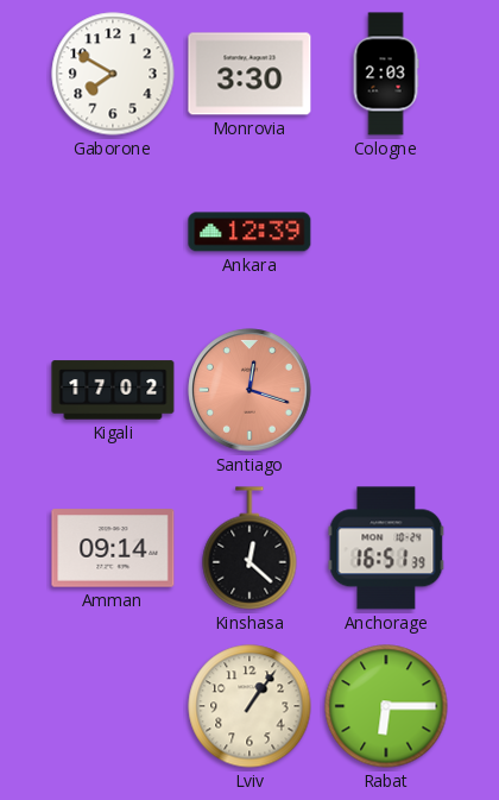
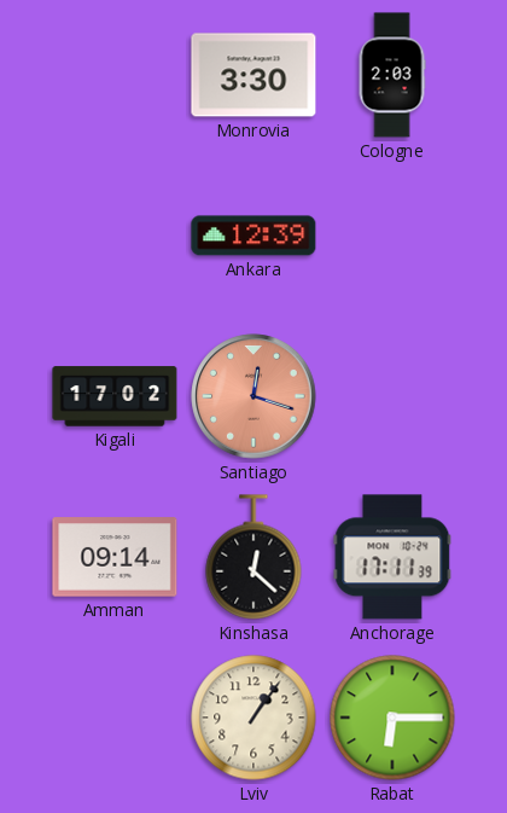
Gaborone: 7:50 -> none (113, 74)
Anchorage: 16:51 -> 17:11 (392, 557)
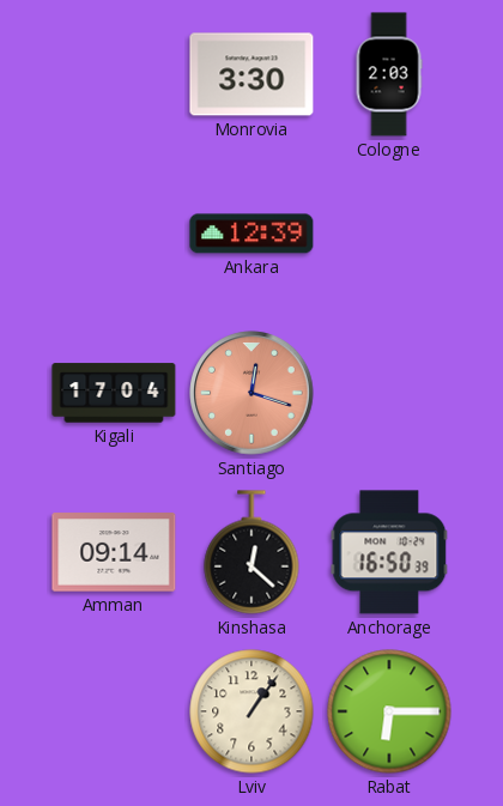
Kigali: 17:02 -> 17:04 (114, 393)
Anchorage: 17:11 -> 16:50 (389, 552)
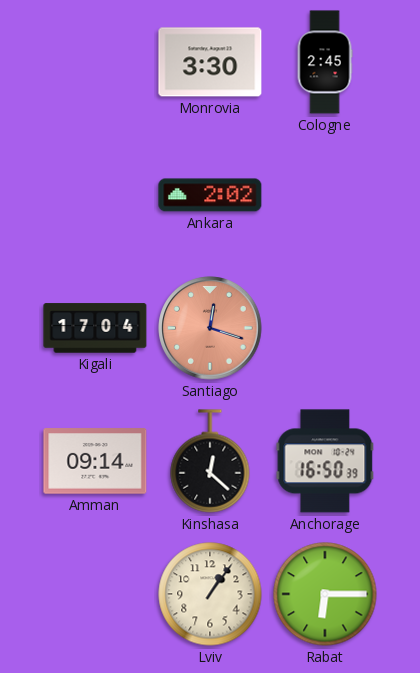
Cologne: 2:03 -> 2:45 (325, 62)
Ankara: 12:39 -> 2:02 (210, 195)
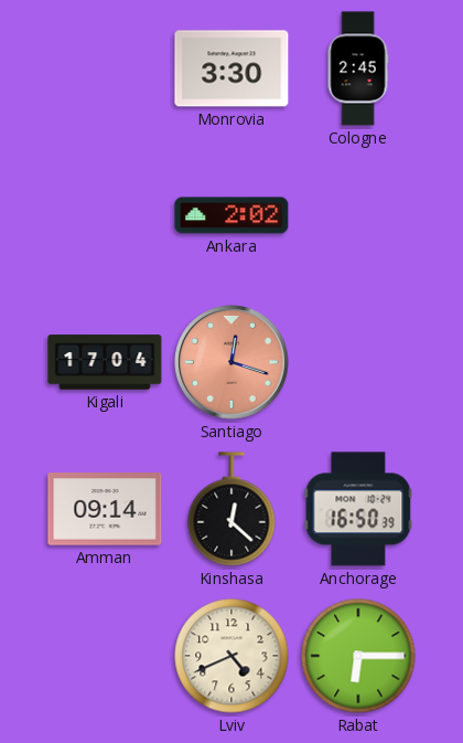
Lviv: 1:06 -> 4:41 (232, 656)
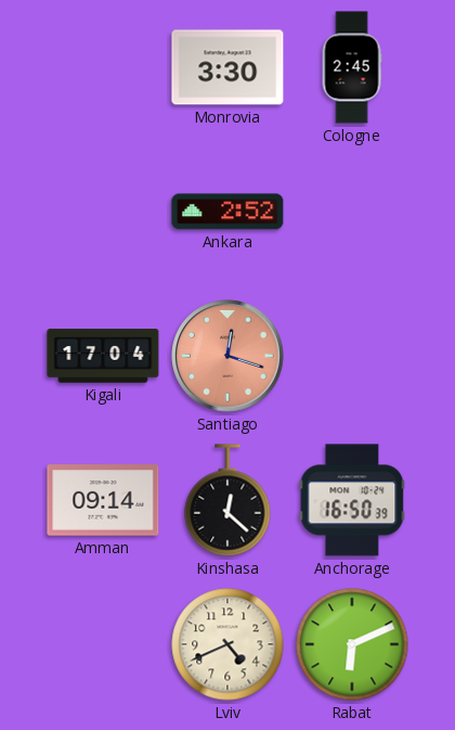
Ankara: 2:02 -> 2:52 (227, 212)
Rabat: 6:15 -> 6:11 (352, 644)
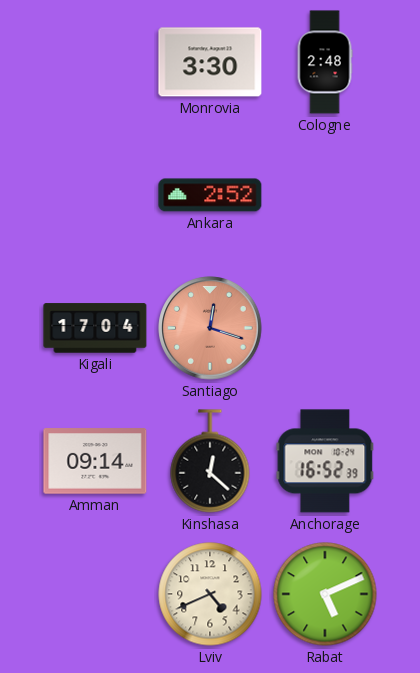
Cologne: 2:45 -> 2:48 (325, 62)
Anchorage: 16:50 -> 16:52 (325, 461)
Rabat: 6:11 -> 5:11 (325, 594)
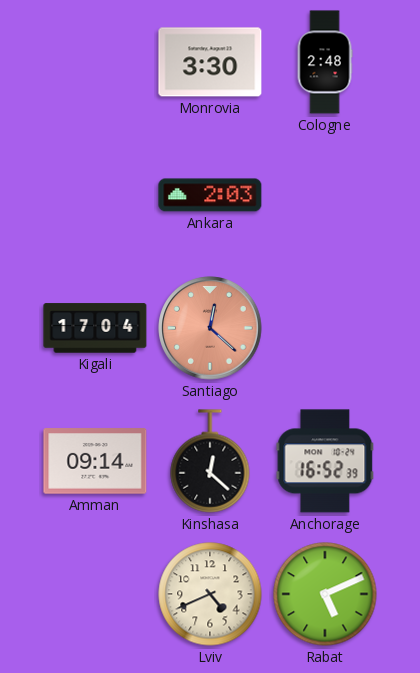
Ankara: 2:52 -> 2:03 (210, 195)
Santiago: 12:18 -> 12:22 (210, 328)
